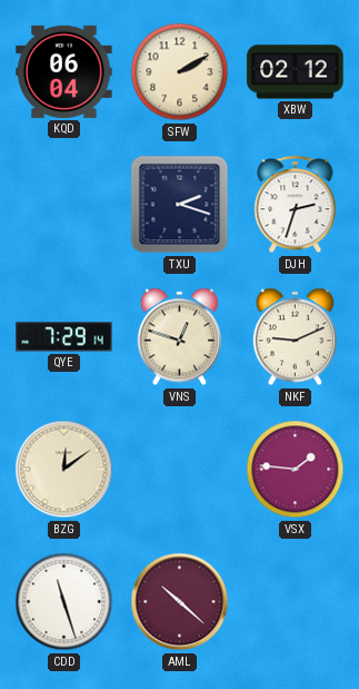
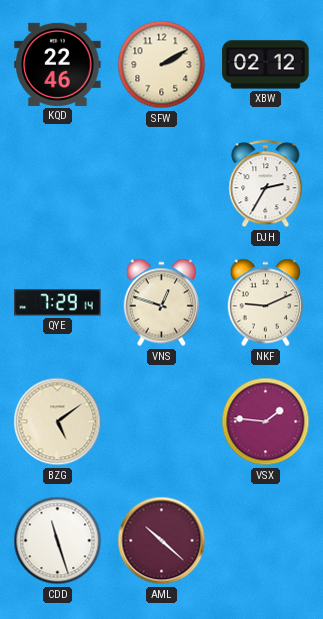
KQD: 06:04 -> 22:46 (58, 64)
TXU: 2:18 -> none (180, 205)
DJH: 2:33 -> 2:35 (266, 184)
BZG: 12:09 -> 5:09 (58, 422)
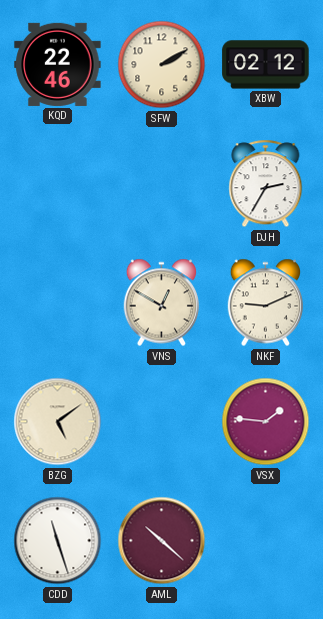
QYE: 7:29 -> none (58, 303)
VNS: 12:48 -> 12:50 (162, 303)
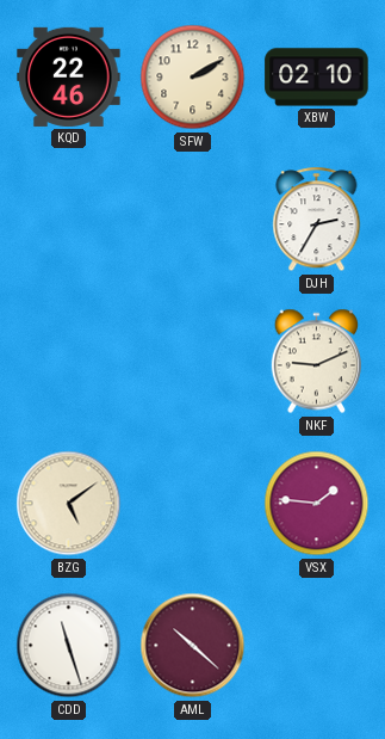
XBW: 02:12 -> 02:10 (317, 78)
VNS: 12:50 -> none (162, 303)
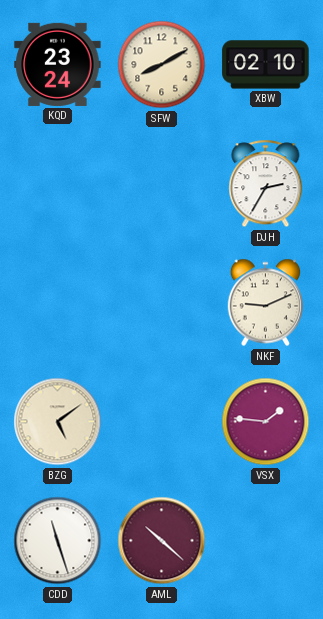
KQD: 22:46 -> 23:24 (58, 64)
SFW: 2:10 -> 8:10 (162, 65)
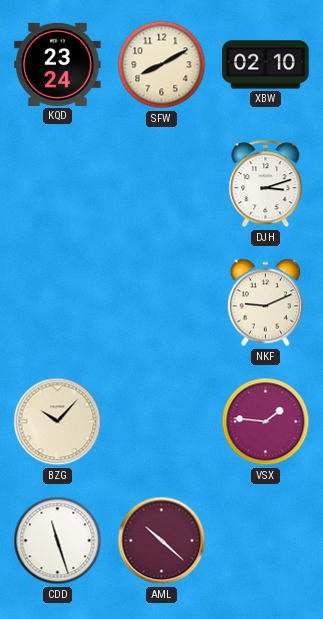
DJH: 2:35 -> 3:12 (266, 184)
BZG: 5:09 -> 10:07 (58, 422)
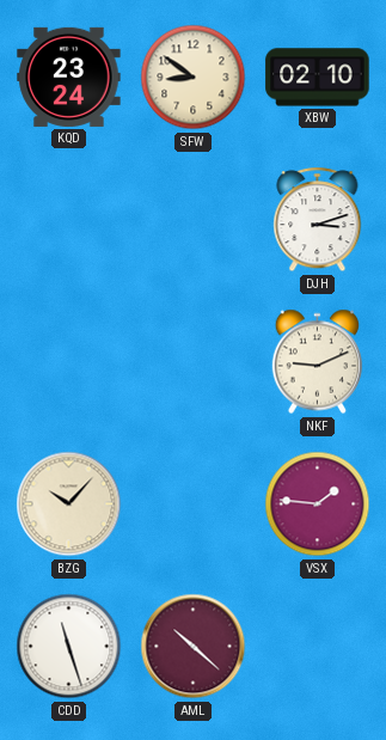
SFW: 8:10 -> 8:51 (194, 78)
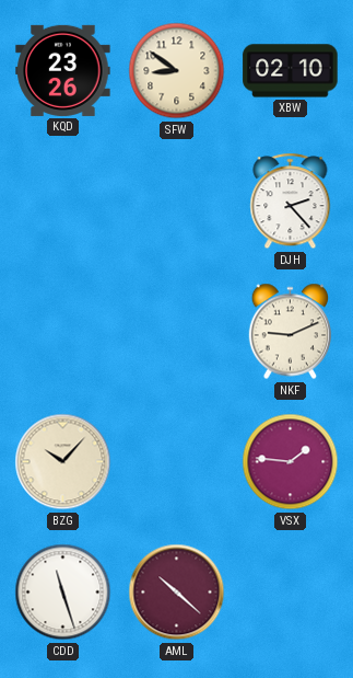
KQD: 23:24 -> 23:26 (63, 70)
DJH: 3:12 -> 2:23 (291, 202)
